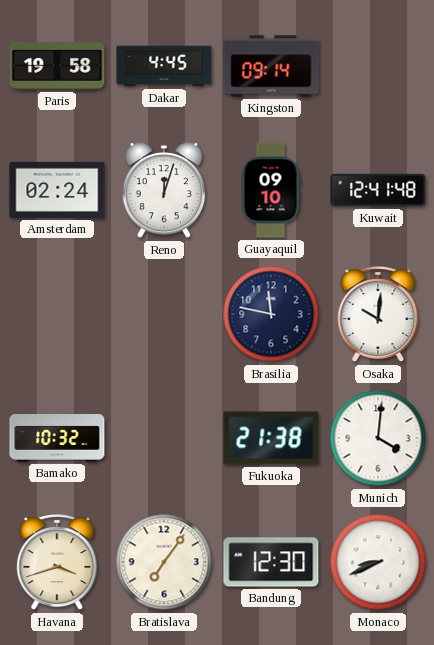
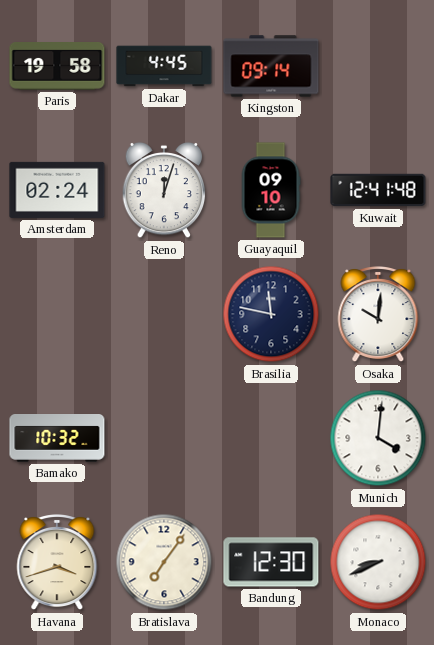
Fukuoka: 21:38 -> none (271, 438)
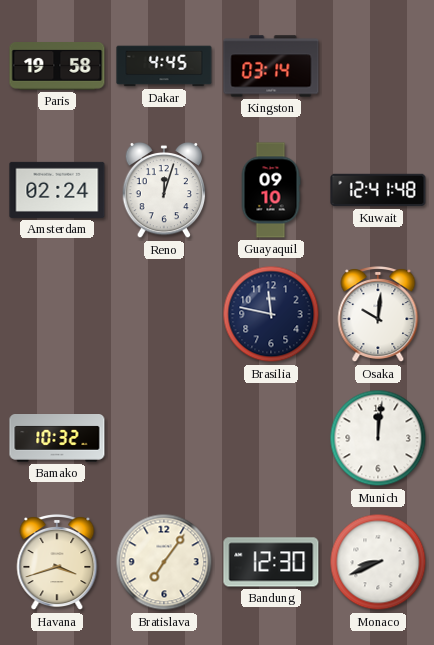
Kingston: 09:14 -> 03:14 (271, 66)
Munich: 4:01 -> 12:01 (378, 438)
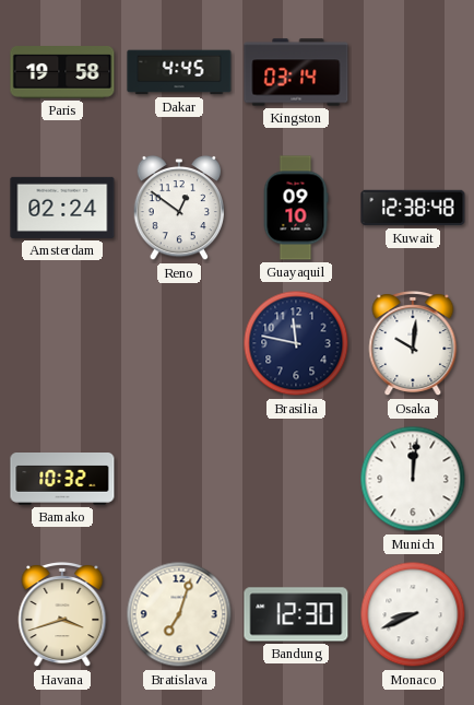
Reno: 12:03 -> 12:51 (179, 208)
Kuwait: 12:41 -> 12:38 (413, 208)
Bratislava: 7:06 -> 7:03 (179, 614)
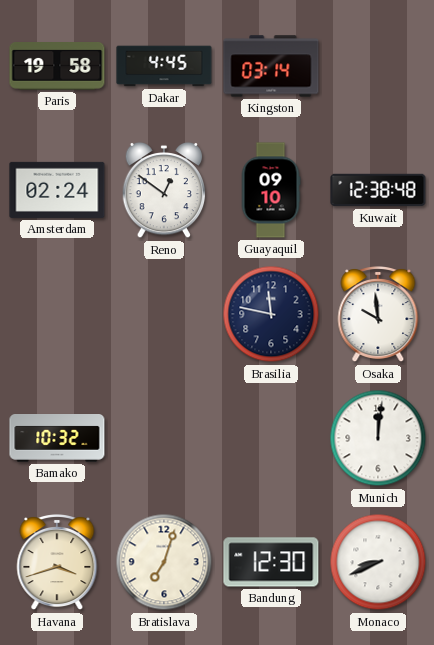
Osaka: 10:01 -> 9:59 (378, 315)
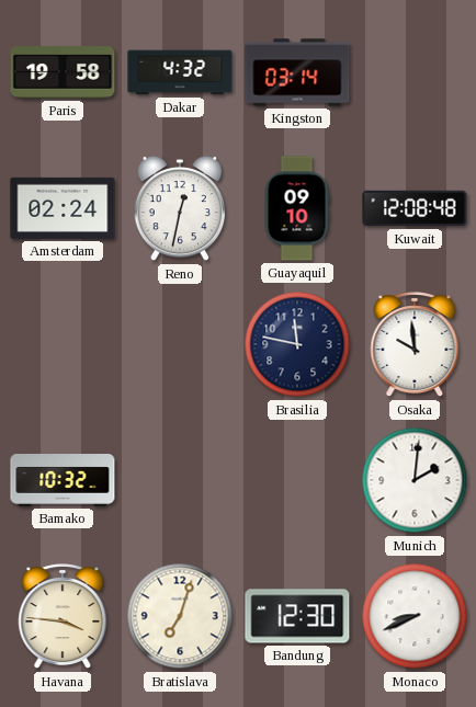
Dakar: 4:45 -> 4:32 (180, 72)
Reno: 12:51 -> 12:32 (180, 208)
Kuwait: 12:38 -> 12:08 (415, 208)
Munich: 12:01 -> 2:01 (415, 480)
Havana: 3:42 -> 3:46 (63, 617)
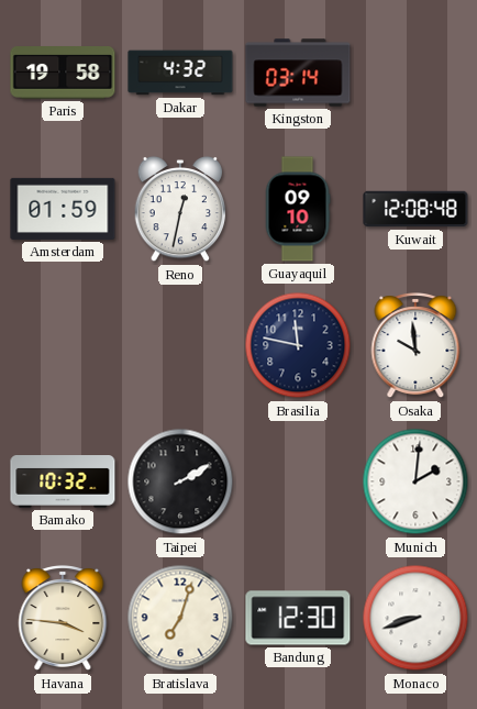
Amsterdam: 02:24 -> 01:59 (63, 209)
Taipei: none -> 2:10 (180, 481)
Monaco: 8:41 -> 8:42 (415, 618)
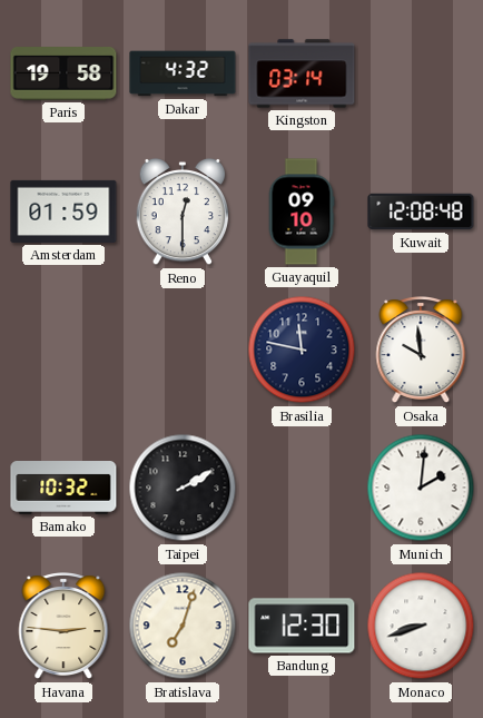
Reno: 12:32 -> 12:30 (183, 212)
Havana: 3:46 -> 2:46 (63, 627)
